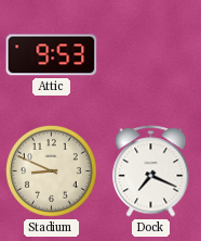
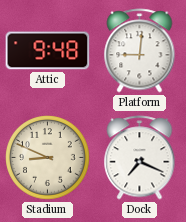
Attic: 9:53 -> 9:48 (48, 51)
Platform: none -> 9:01 (140, 51)
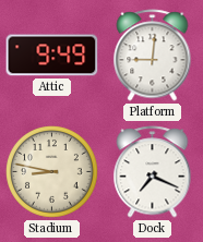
Attic: 9:48 -> 9:49 (52, 56)
Stadium: 8:49 -> 8:47 (52, 172)
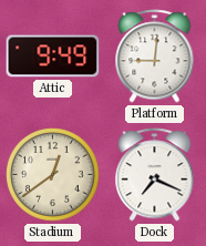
Stadium: 8:47 -> 12:39 (53, 175)
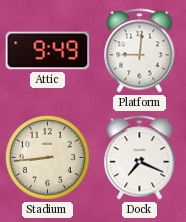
Stadium: 12:39 -> 8:44 (48, 158)
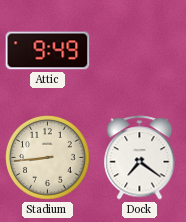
Platform: 9:01 -> none (140, 51)
Dock: 7:19 -> 7:21 (140, 158)
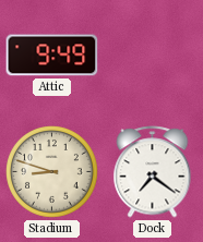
Stadium: 8:44 -> 8:48 (52, 172)
